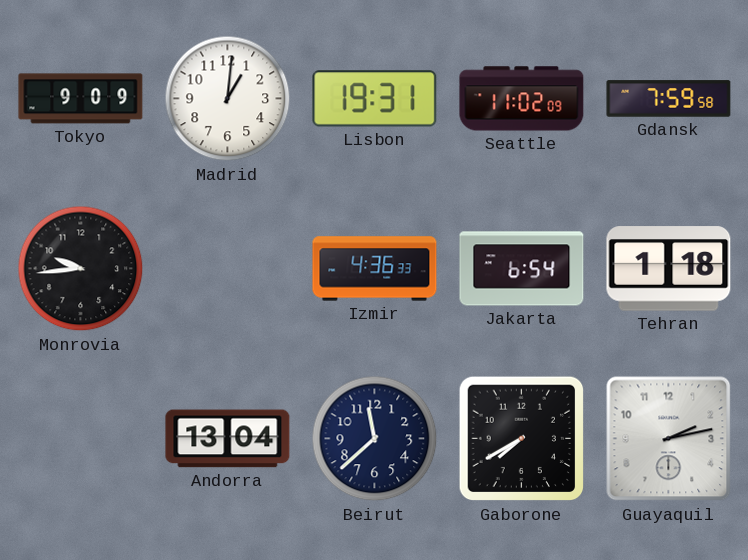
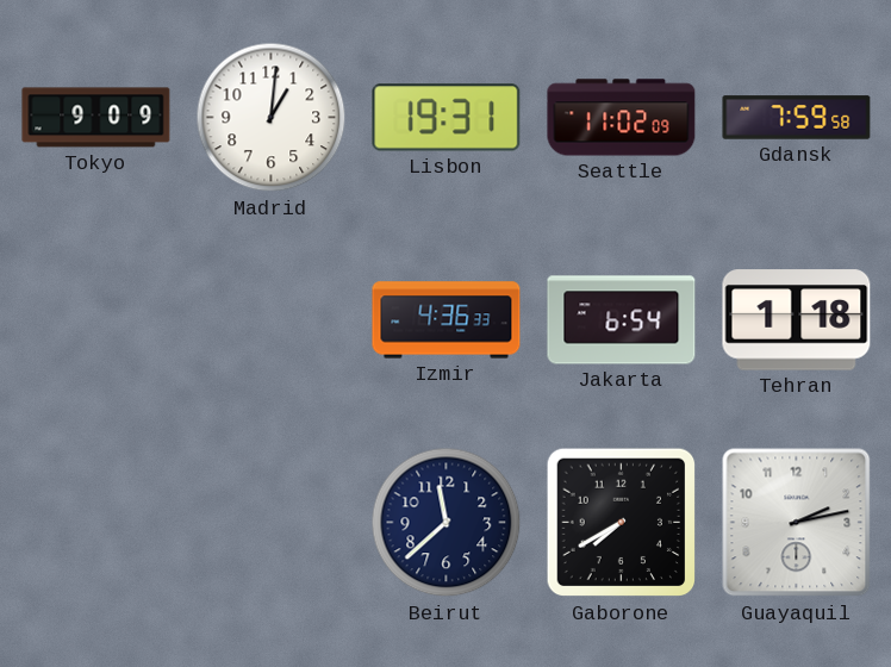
Monrovia: 9:44 -> none (81, 269)
Andorra: 13:04 -> none (228, 439)
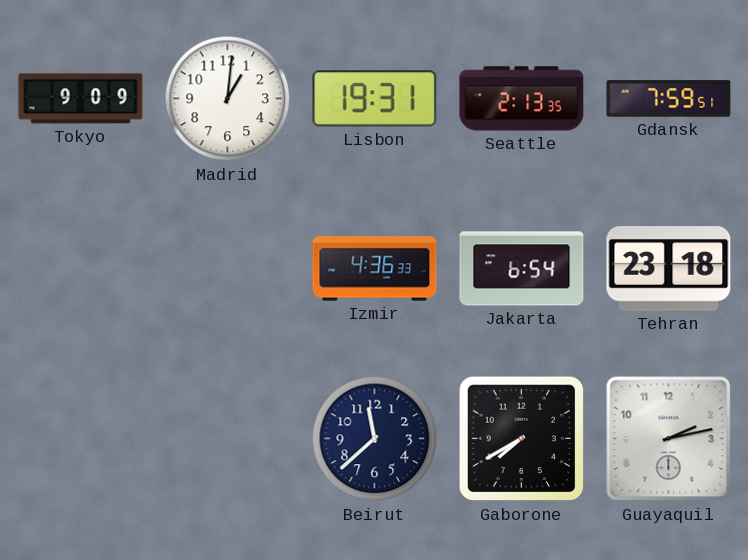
Seattle: 11:02 -> 2:13 (522, 99)
Gdansk: 7:59:58 -> 7:59:51 (669, 99)
Tehran: 1:18 -> 23:18 (669, 269)
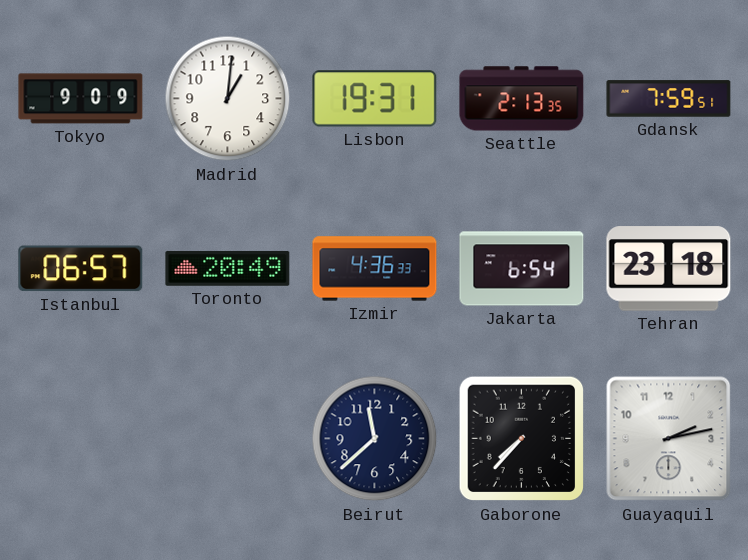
Istanbul: none -> 06:57 (81, 269)
Toronto: none -> 20:49 (228, 268)
Gaborone: 7:40 -> 7:37 (522, 439)
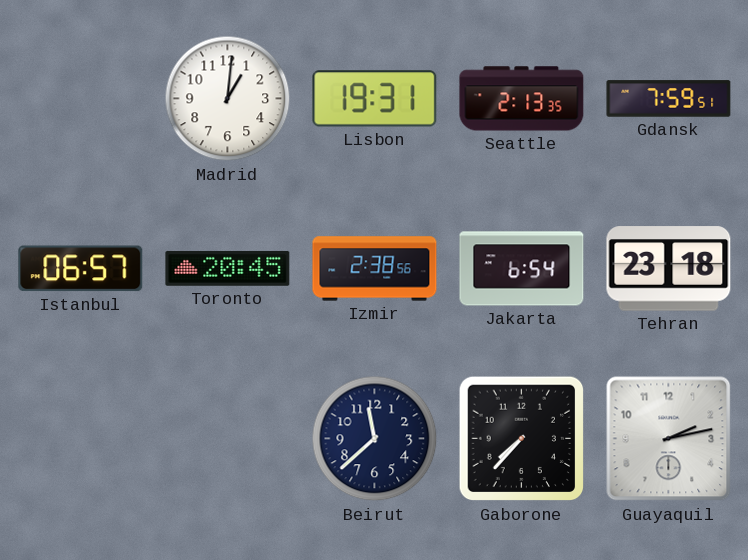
Tokyo: 9:09 -> none (81, 99)
Toronto: 20:49 -> 20:45 (228, 268)
Izmir: 4:36 -> 2:38 (375, 269)
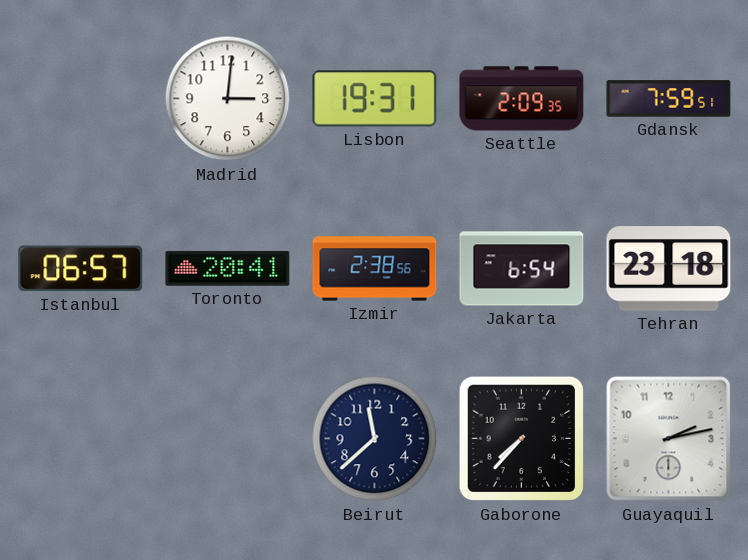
Madrid: 1:01 -> 3:01 (228, 99)
Seattle: 2:13 -> 2:09 (522, 99)
Toronto: 20:45 -> 20:41 (228, 268)
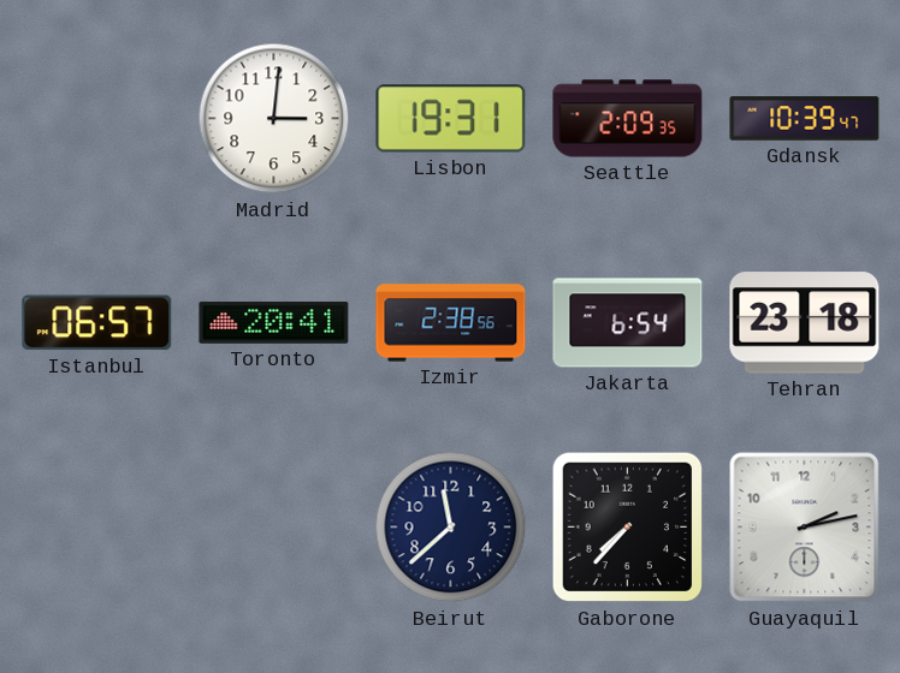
Gdansk: 7:59 -> 10:39 (805, 119)
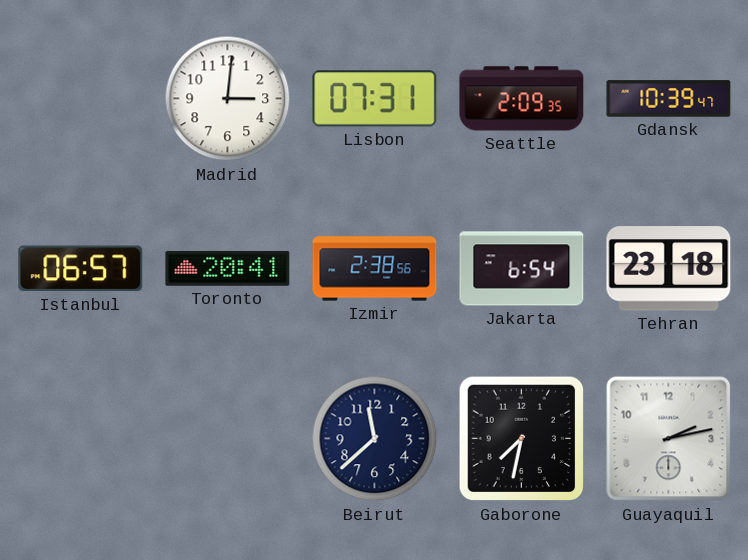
Lisbon: 19:31 -> 07:31 (375, 99)
Gaborone: 7:37 -> 7:32 (522, 439)
